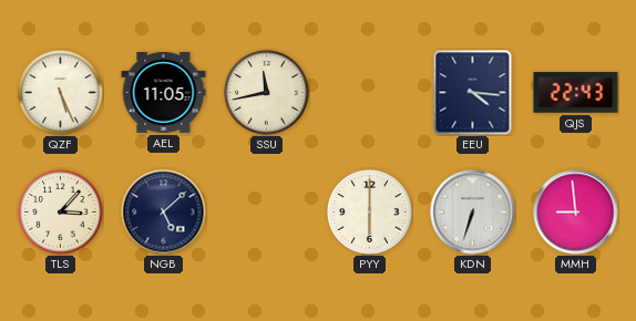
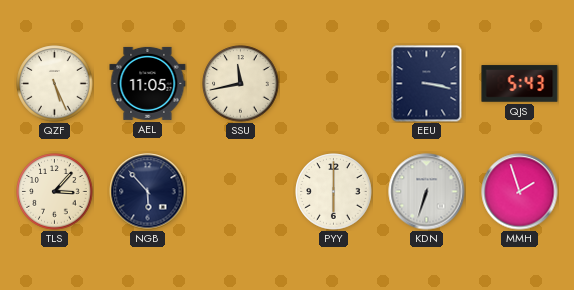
EEU: 4:16 -> 3:17 (427, 84)
QJS: 22:43 -> 5:43 (520, 84)
NGB: 5:08 -> 5:53 (148, 192)
MMH: 8:59 -> 1:57 (520, 192)
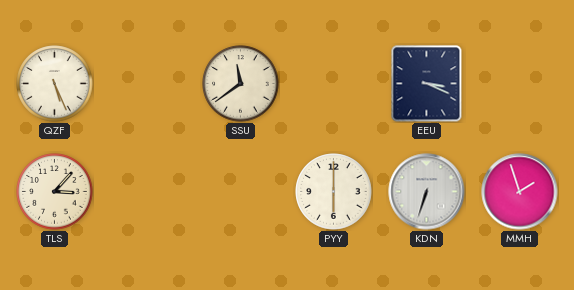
AEL: 11:05 -> none (148, 83)
SSU: 11:43 -> 11:39 (241, 84)
EEU: 3:17 -> 3:19 (427, 84)
QJS: 5:43 -> none (520, 84)
NGB: 5:53 -> none (148, 192)
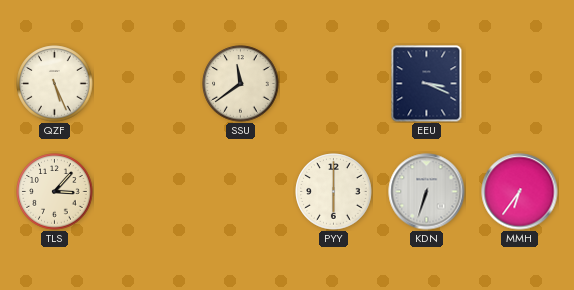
MMH: 1:57 -> 6:36 (520, 192)
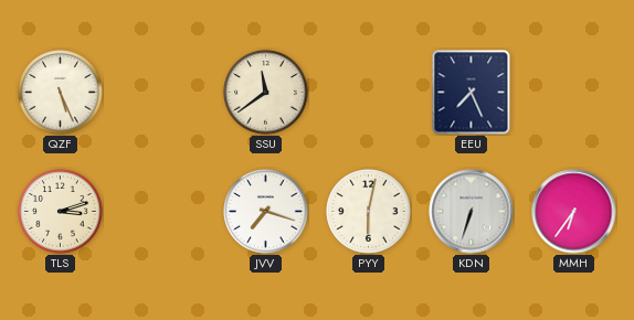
EEU: 3:19 -> 7:26 (472, 93)
TLS: 3:07 -> 3:12 (61, 212)
JVV: none -> 7:18 (266, 212)
PYY: 6:00 -> 6:02 (369, 212)
